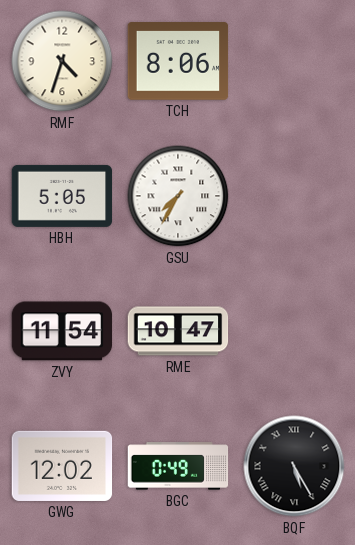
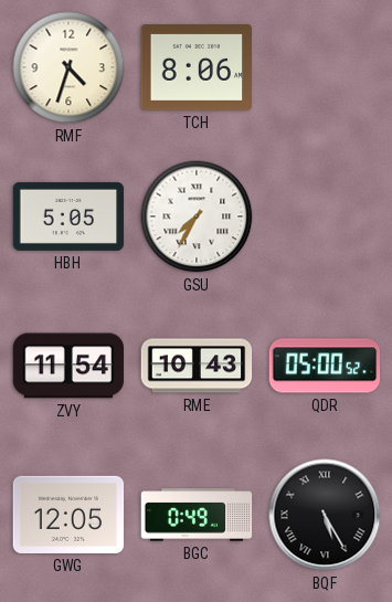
RME: 10:47 -> 10:43 (197, 366)
QDR: none -> 05:00 (325, 366)
GWG: 12:02 -> 12:05 (68, 515)
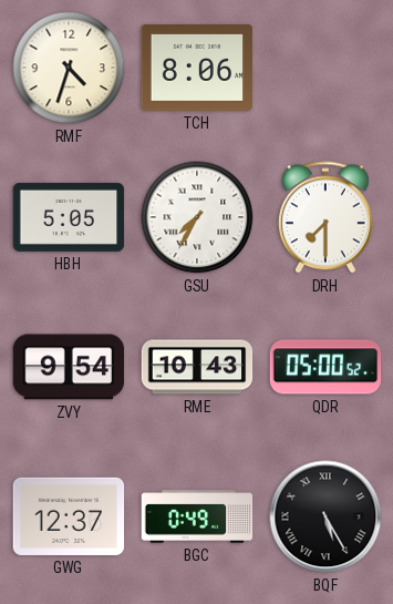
DRH: none -> 7:30 (325, 217)
ZVY: 11:54 -> 9:54 (69, 367)
GWG: 12:05 -> 12:37 (69, 516)
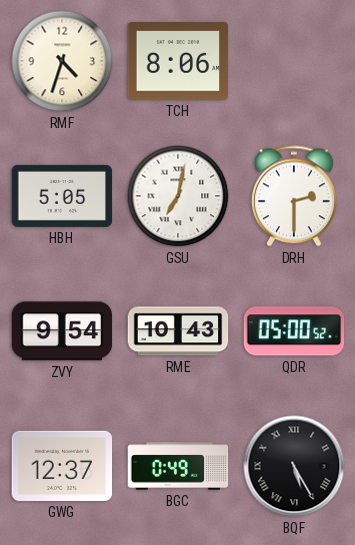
GSU: 7:35 -> 7:02 (178, 196)
DRH: 7:30 -> 2:30 (294, 196)
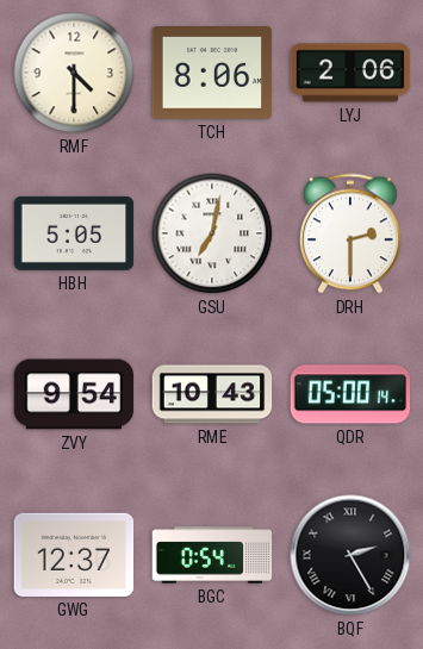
RMF: 4:33 -> 4:30 (74, 73)
LYJ: none -> 2:06 (350, 73)
QDR: 05:00:52 -> 05:00:14 (350, 394)
BGC: 0:49 -> 0:54 (212, 555)
BQF: 5:25 -> 2:25 (350, 555)
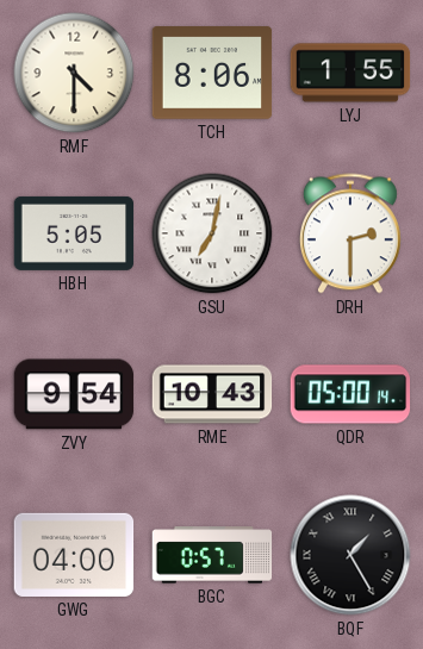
LYJ: 2:06 -> 1:55 (350, 73)
GWG: 12:37 -> 04:00 (74, 555)
BGC: 0:54 -> 0:57 (212, 555)
BQF: 2:25 -> 1:25 (350, 555)
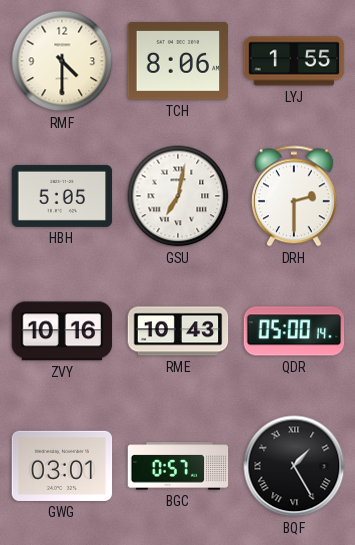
ZVY: 9:54 -> 10:16 (62, 331)
GWG: 04:00 -> 03:01 (62, 466)
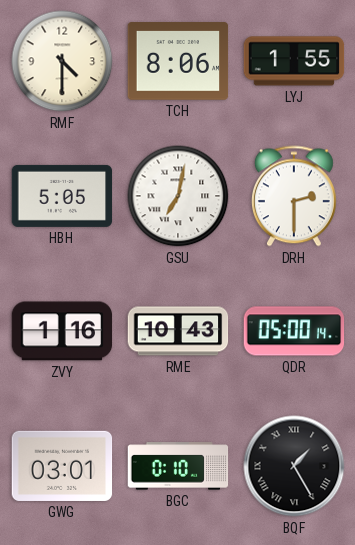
ZVY: 10:16 -> 1:16 (62, 331)
BGC: 0:57 -> 0:10 (178, 466)
